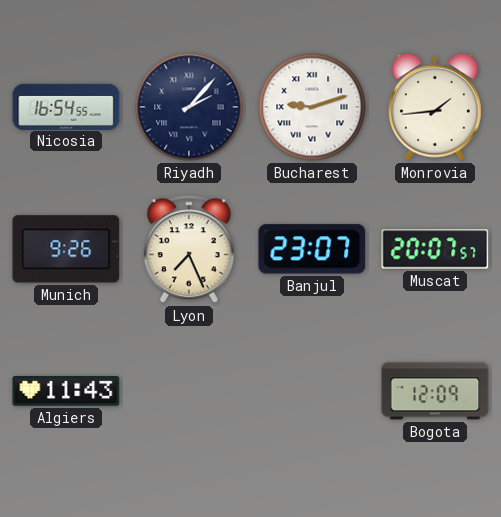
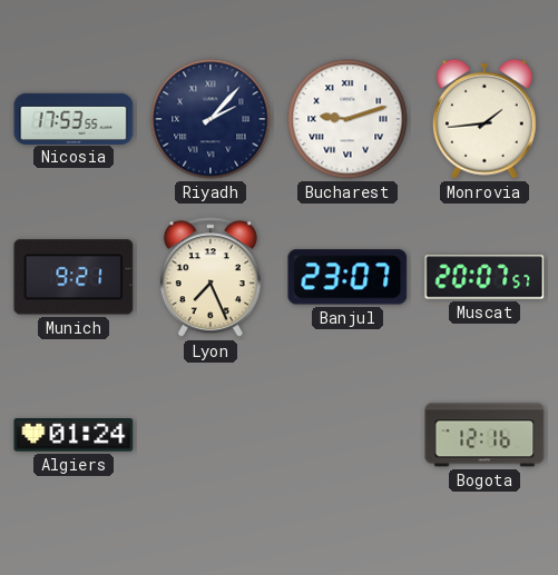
Nicosia: 16:54 -> 17:53 (74, 118)
Munich: 9:26 -> 9:21 (74, 277)
Algiers: 11:43 -> 01:24 (74, 435)
Bogota: 12:09 -> 12:16 (484, 435)
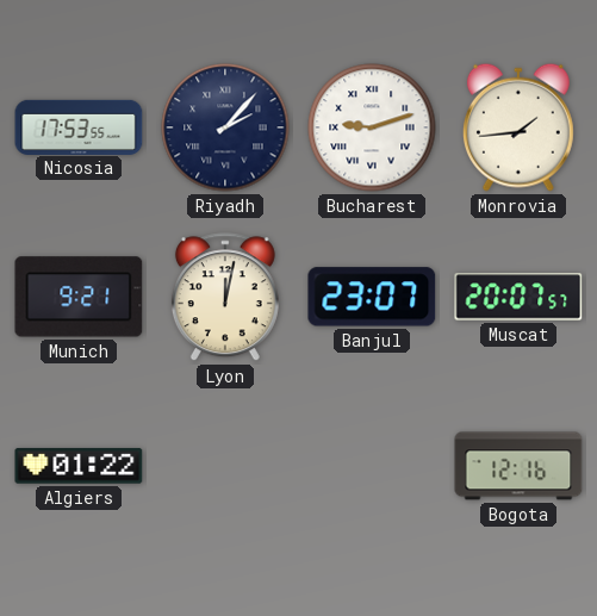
Lyon: 7:26 -> 12:02 (225, 298)
Algiers: 01:24 -> 01:22 (79, 466)
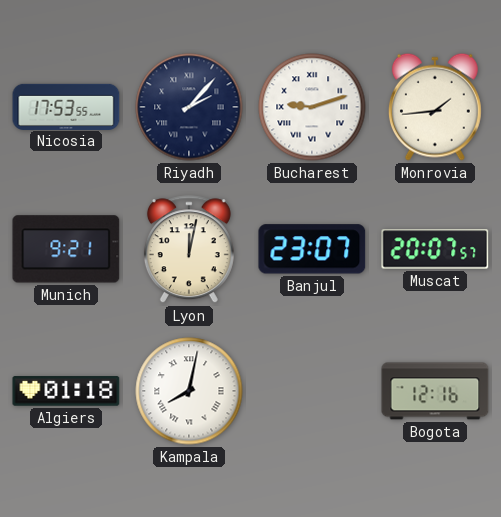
Algiers: 01:22 -> 01:18 (66, 391)
Kampala: none -> 8:02 (189, 391)
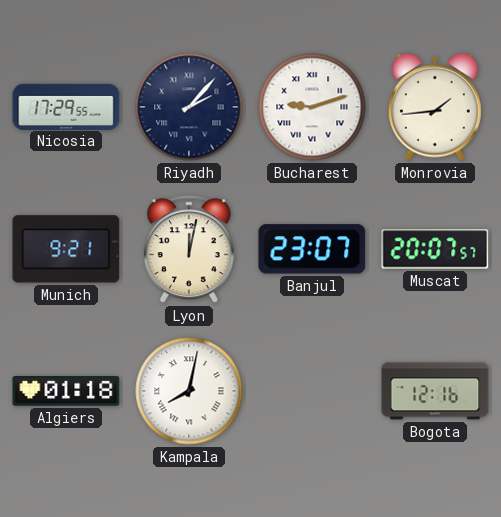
Nicosia: 17:53 -> 17:29 (66, 106)
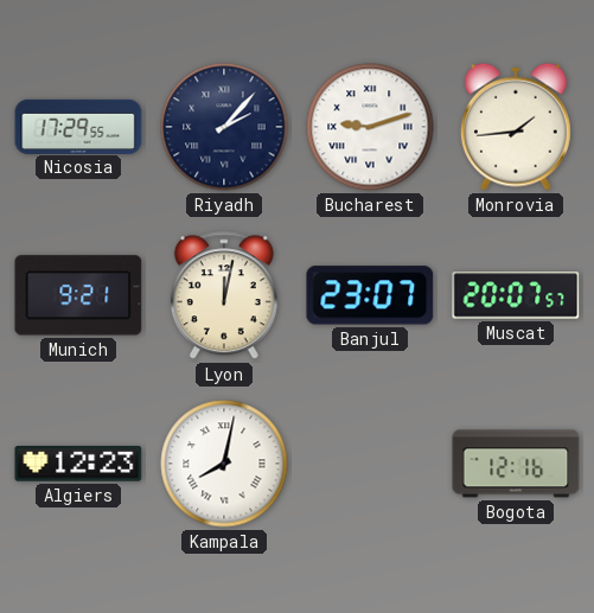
Algiers: 01:18 -> 12:23 (78, 464)
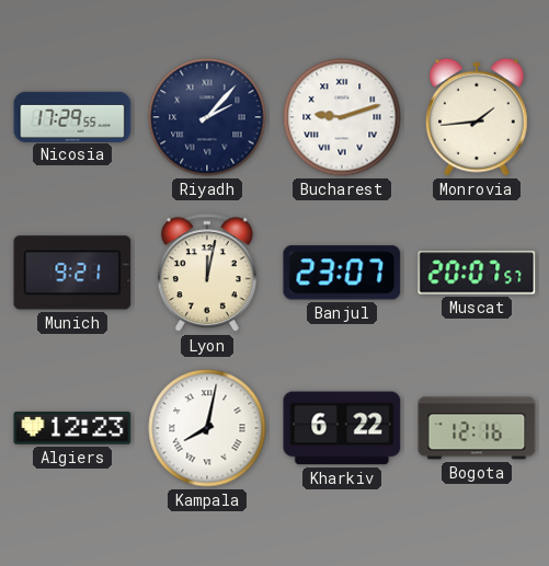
Kharkiv: none -> 6:22 (342, 428)
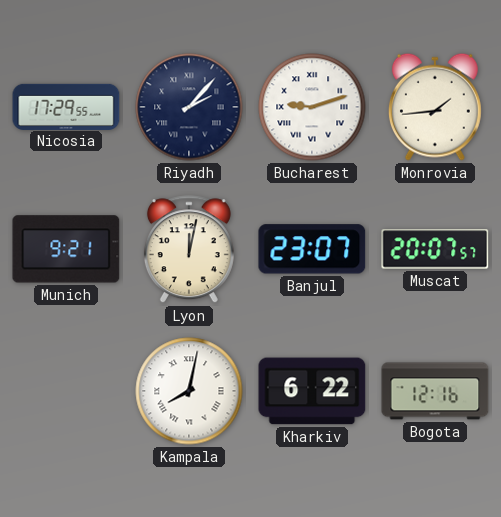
Algiers: 12:23 -> none (72, 428)
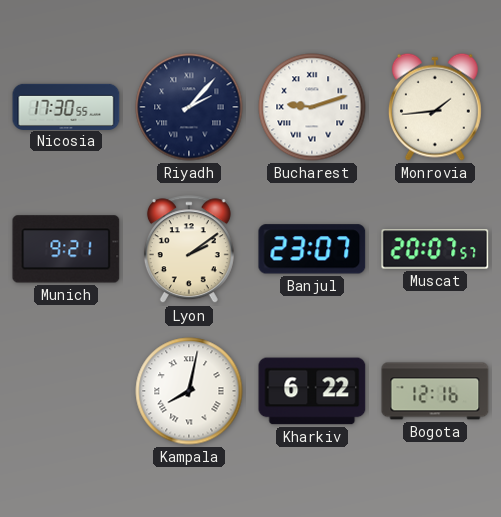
Nicosia: 17:29 -> 17:30 (66, 106)
Lyon: 12:02 -> 2:09 (189, 250)
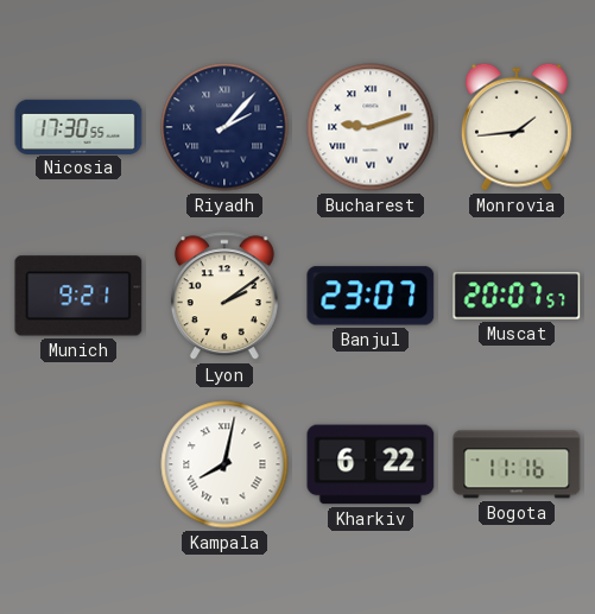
Bogota: 12:16 -> 11:16 (517, 464)
